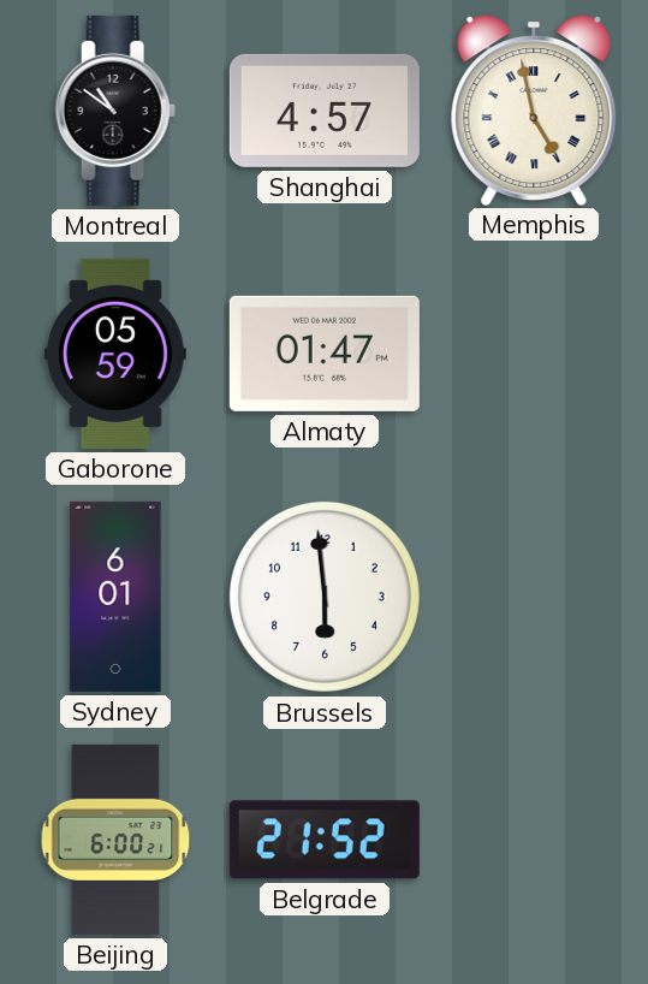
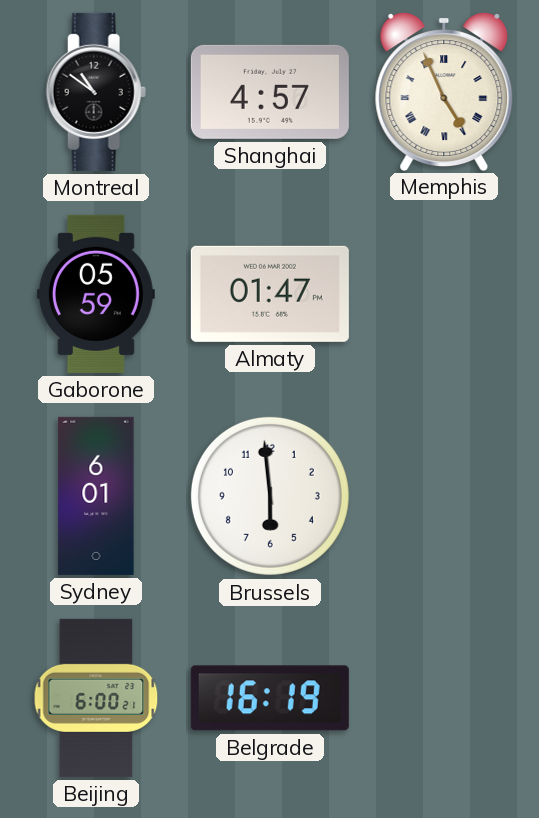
Memphis: 4:58 -> 4:56 (444, 91)
Belgrade: 21:52 -> 16:19 (270, 698)
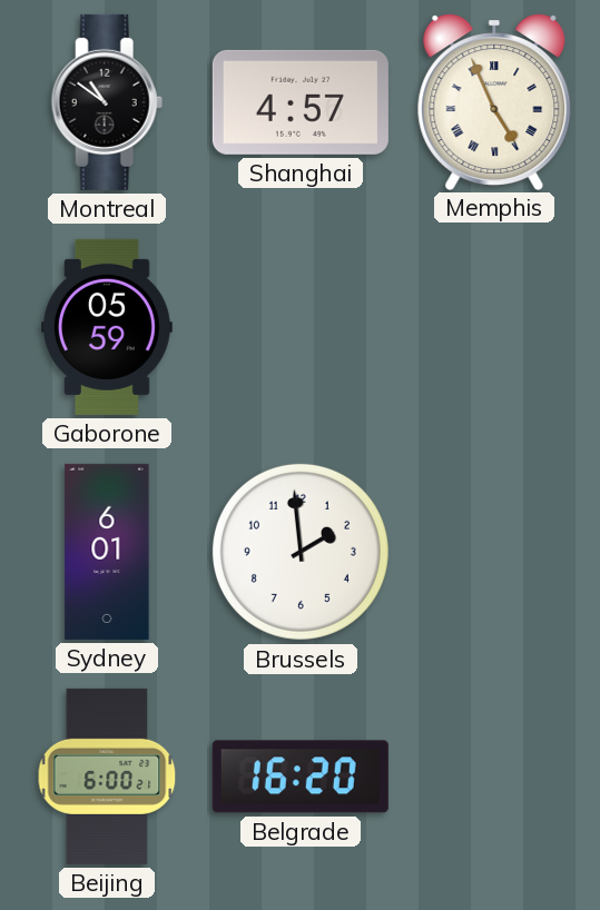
Almaty: 01:47 -> none (270, 294)
Brussels: 5:59 -> 1:59 (301, 552)
Belgrade: 16:19 -> 16:20 (301, 777)
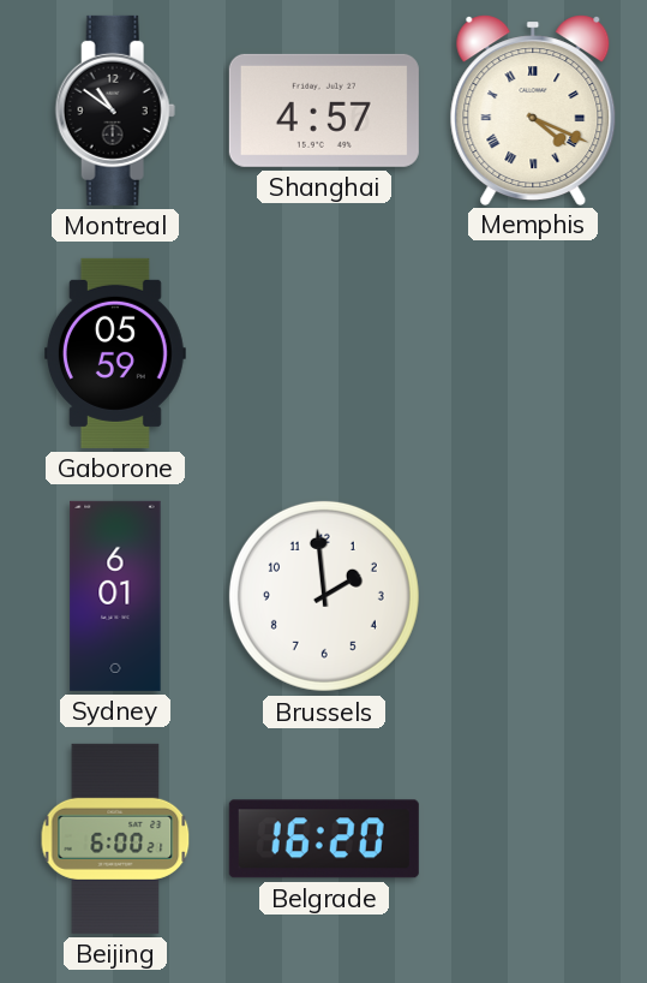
Memphis: 4:56 -> 4:19 (533, 109)
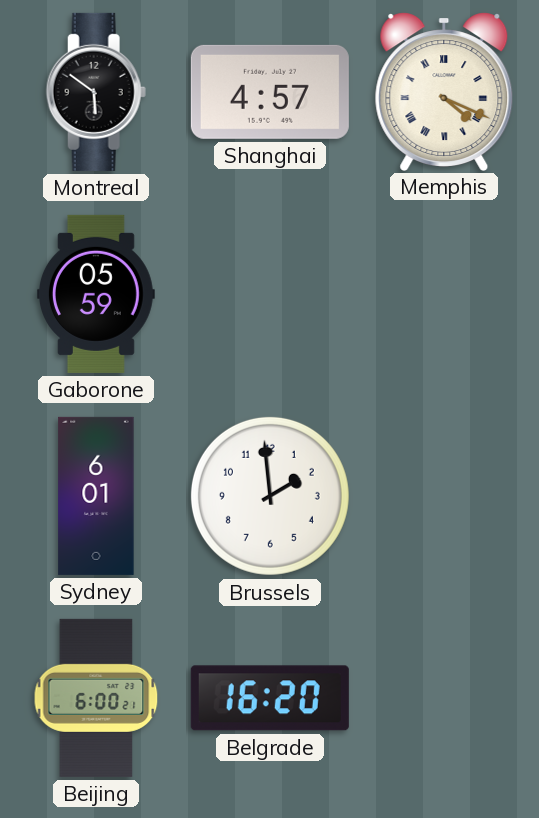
Montreal: 10:51 -> 5:51 (96, 92)
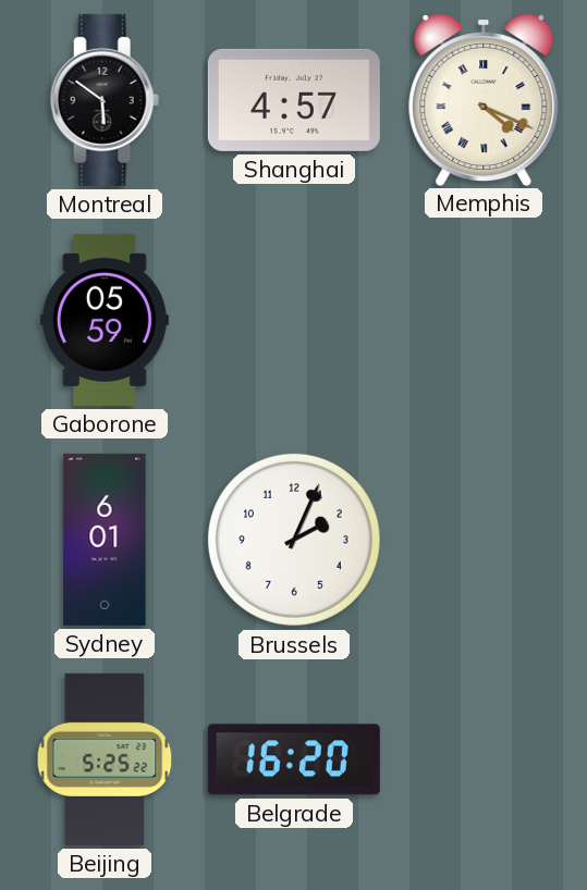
Brussels: 1:59 -> 2:04 (294, 540)
Beijing: 6:00 -> 5:25 (105, 759)
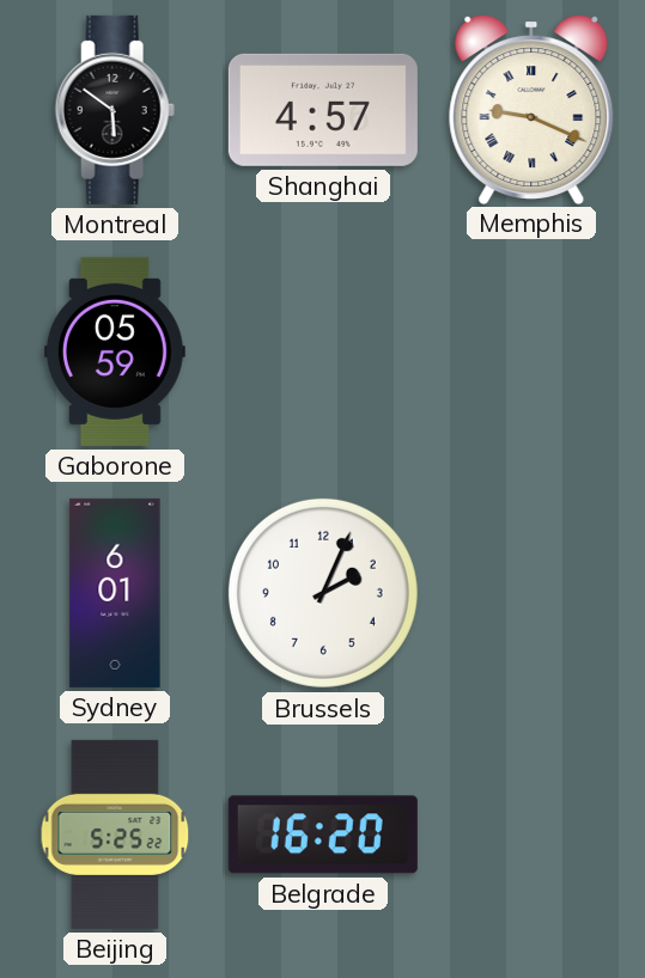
Memphis: 4:19 -> 9:19 (531, 109)
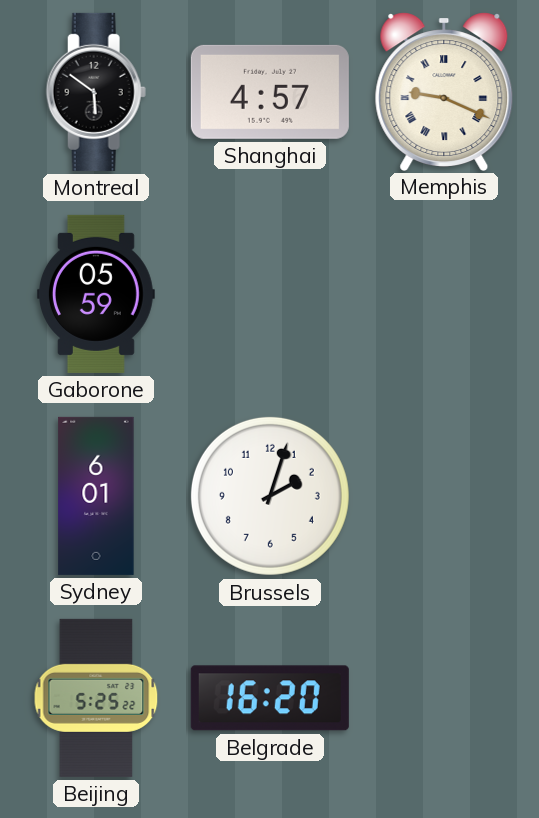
Brussels: 2:04 -> 2:03 (270, 496)
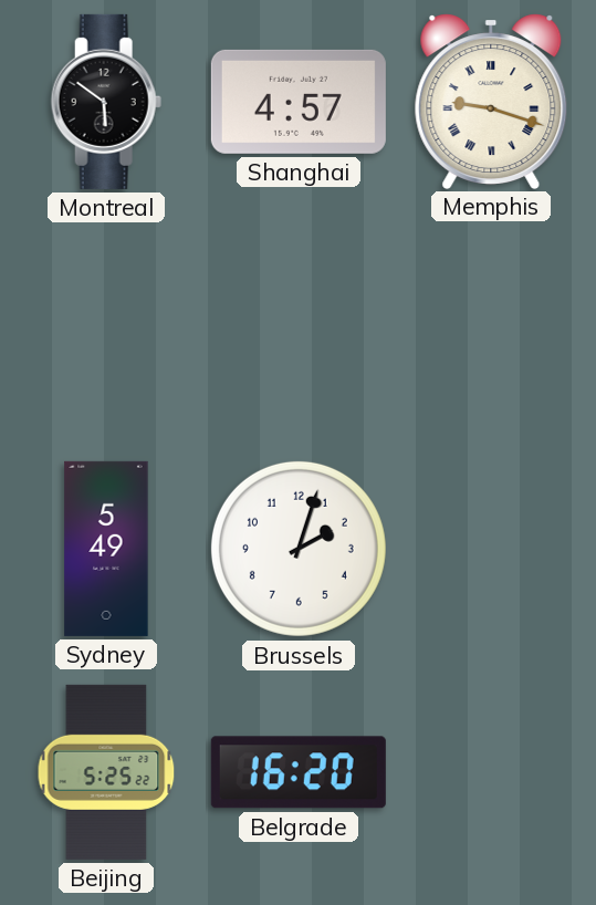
Memphis: 9:19 -> 9:18 (491, 101)
Gaborone: 05:59 -> none (96, 294)
Sydney: 6:01 -> 5:49 (106, 549)
